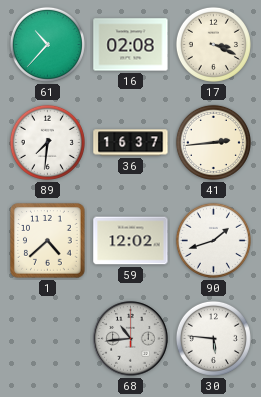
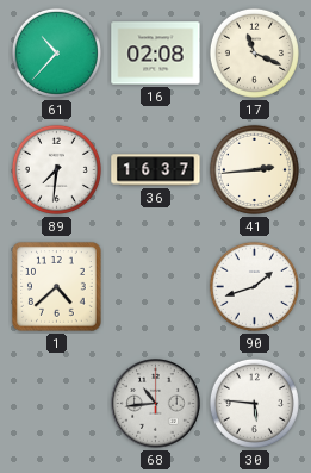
17: 3:19 -> 11:19 (254, 52)
59: 12:02 -> none (131, 241)
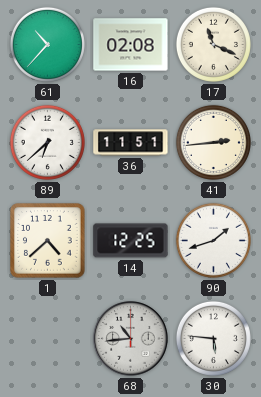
89: 7:31 -> 6:38 (47, 142)
36: 16:37 -> 11:51 (131, 143)
14: none -> 12:25 (131, 241)
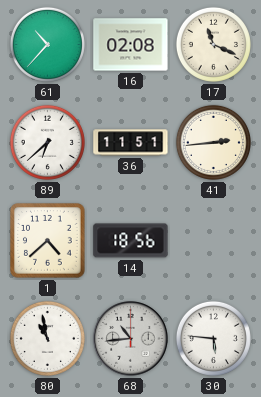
14: 12:25 -> 18:56 (131, 241)
90: 1:42 -> none (213, 240)
80: none -> 10:58 (47, 338)
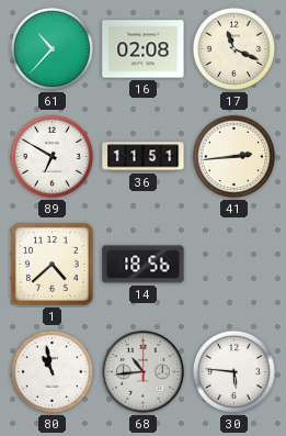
89: 6:38 -> 6:50 (52, 156)
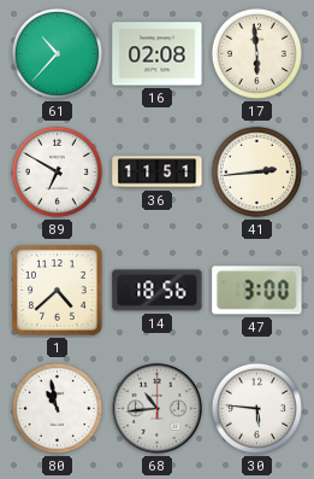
17: 11:19 -> 5:59 (256, 53)
47: none -> 3:00 (257, 291)
